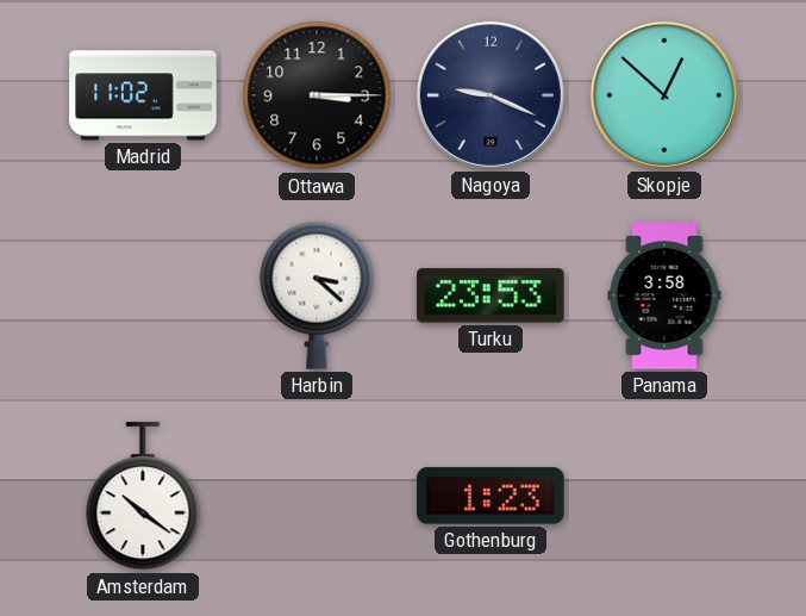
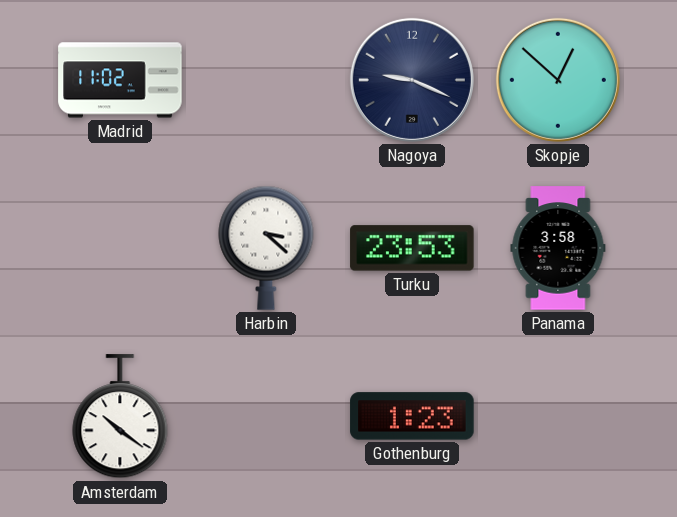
Ottawa: 3:15 -> none (317, 95)
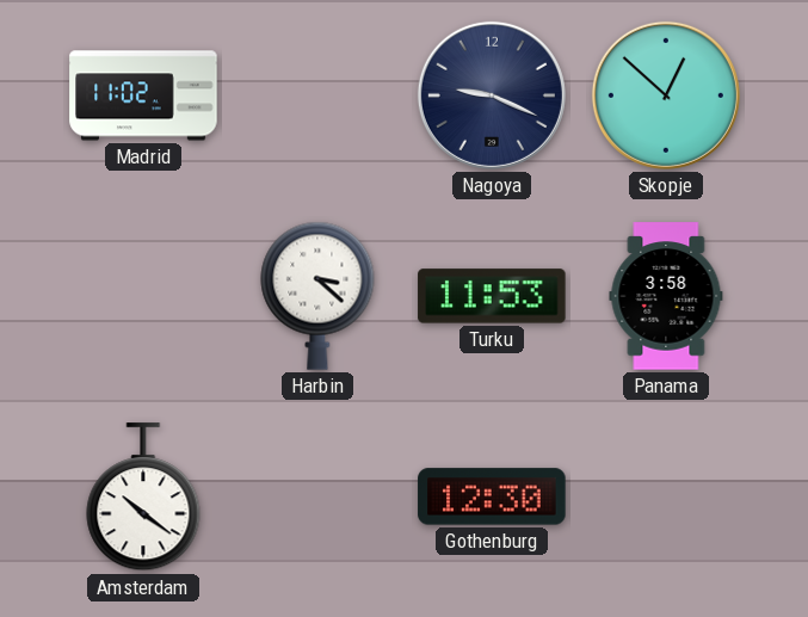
Turku: 23:53 -> 11:53 (492, 296)
Gothenburg: 1:23 -> 12:30 (492, 496)
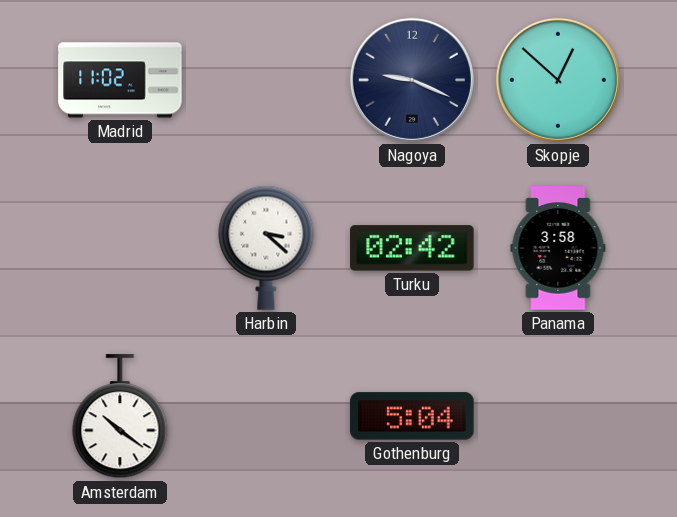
Turku: 11:53 -> 02:42 (412, 248)
Gothenburg: 12:30 -> 5:04 (412, 416)
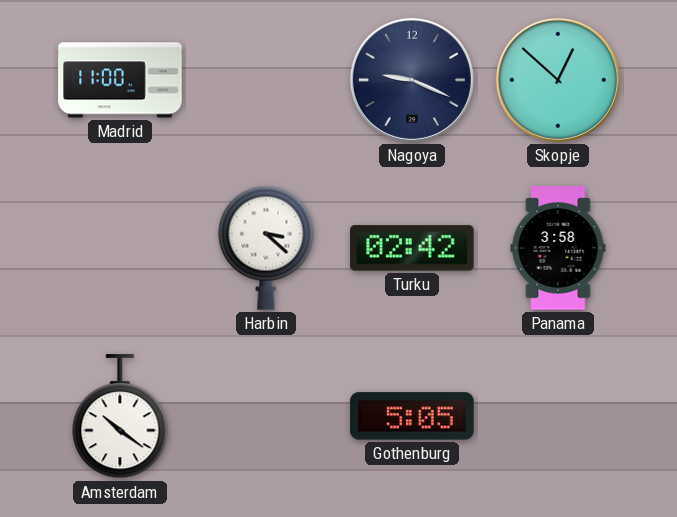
Madrid: 11:02 -> 11:00 (120, 80)
Gothenburg: 5:04 -> 5:05 (412, 416)
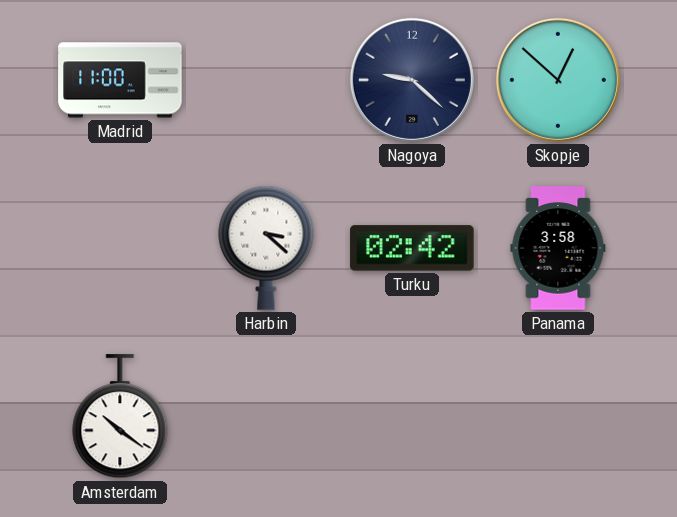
Nagoya: 9:19 -> 9:22 (412, 80)
Gothenburg: 5:05 -> none (412, 416)
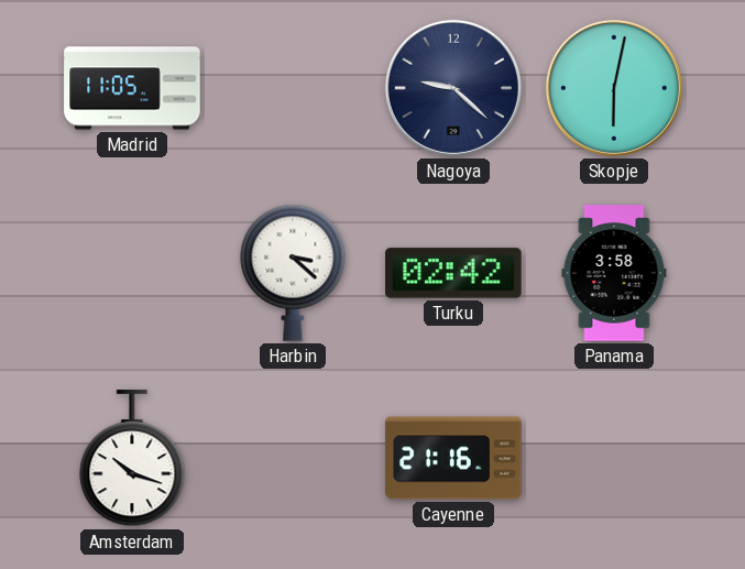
Madrid: 11:00 -> 11:05 (132, 88)
Skopje: 12:52 -> 6:02 (614, 88)
Amsterdam: 10:21 -> 10:18 (132, 459)
Cayenne: none -> 21:16 (453, 458)
